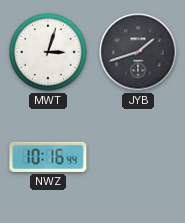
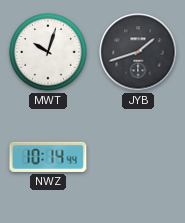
MWT: 3:03 -> 10:03 (48, 52)
NWZ: 10:16 -> 10:14 (48, 157)
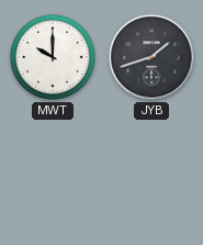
MWT: 10:03 -> 10:00 (53, 57)
NWZ: 10:14 -> none (48, 157)
